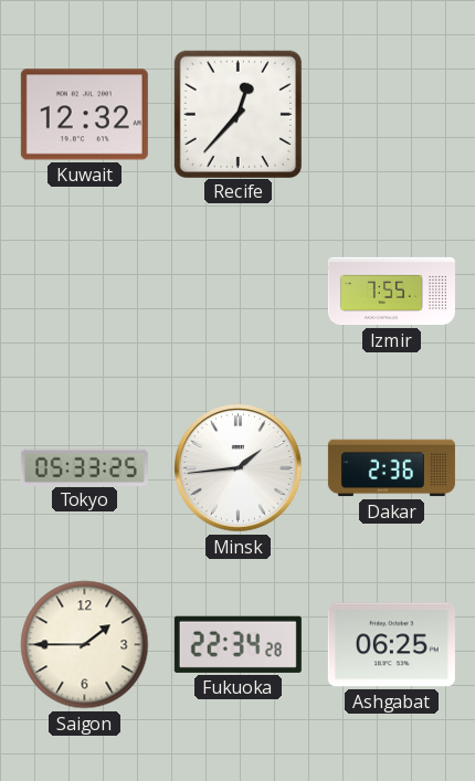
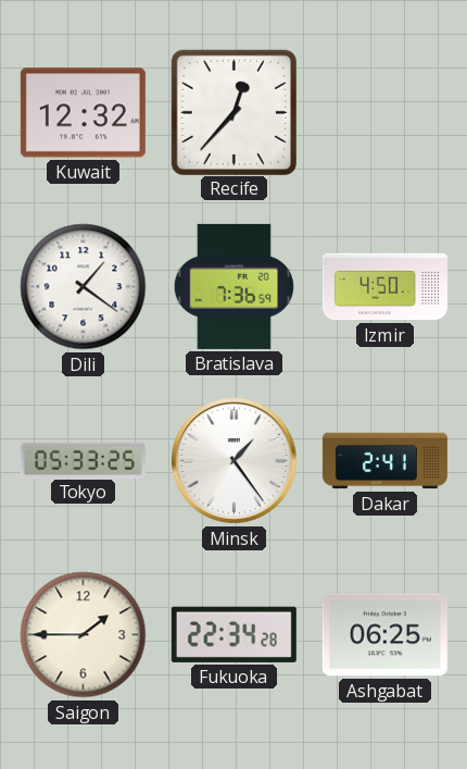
Dili: none -> 1:21 (84, 287)
Bratislava: none -> 7:36 (233, 286)
Izmir: 7:55 -> 4:50 (384, 287)
Minsk: 1:44 -> 1:24 (235, 461)
Dakar: 2:36 -> 2:41 (384, 461)
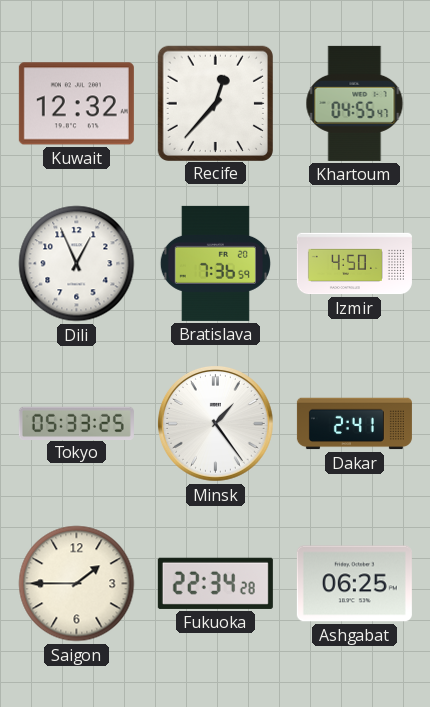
Khartoum: none -> 04:55 (355, 103)
Dili: 1:21 -> 12:56 (77, 264)
